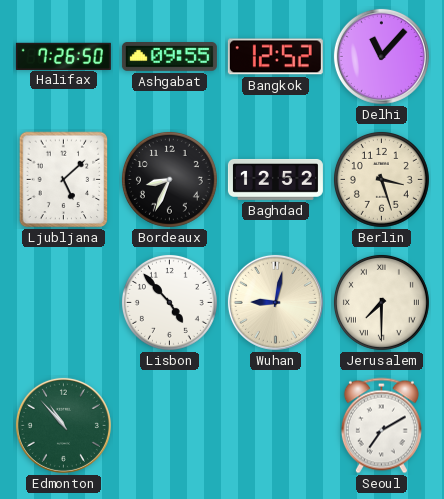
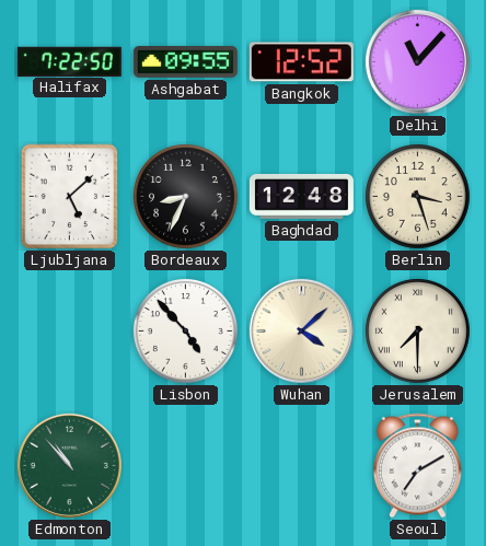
Halifax: 7:26 -> 7:22 (69, 61)
Baghdad: 12:52 -> 12:48 (301, 196)
Wuhan: 9:02 -> 4:08 (301, 330)
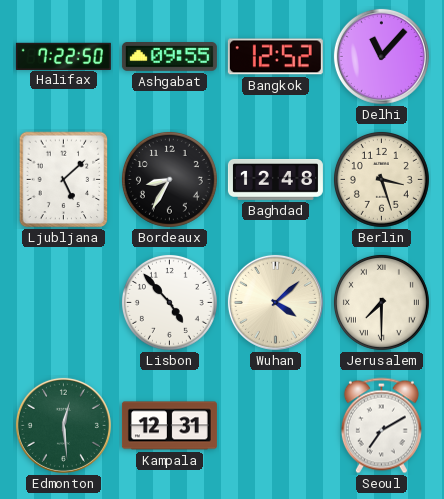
Bordeaux: 8:34 -> 8:35 (169, 179)
Edmonton: 10:53 -> 12:29 (63, 425)
Kampala: none -> 12:31 (169, 426)
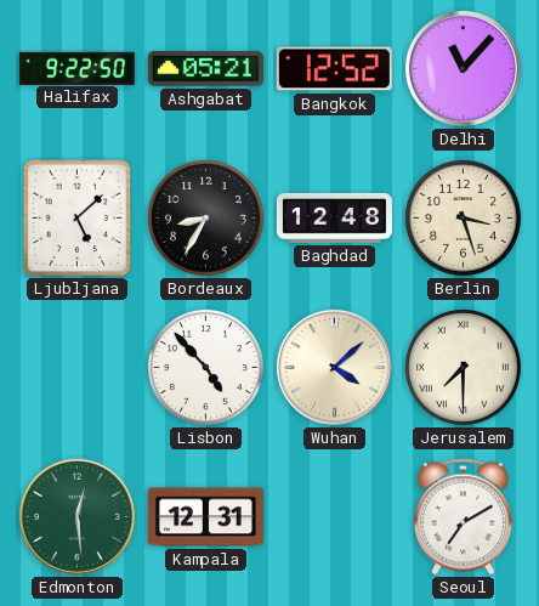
Halifax: 7:22 -> 9:22 (76, 68)
Ashgabat: 09:55 -> 05:21 (205, 69)
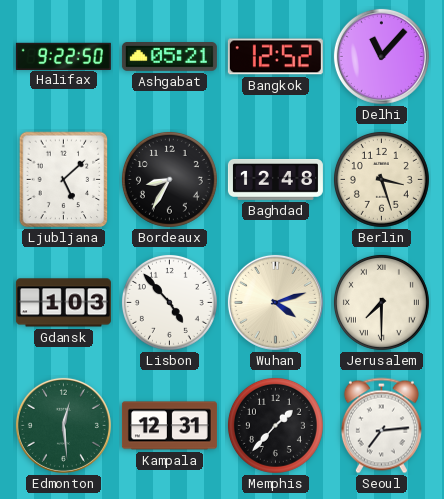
Gdansk: none -> 1:03 (63, 303)
Wuhan: 4:08 -> 4:12 (275, 302)
Memphis: none -> 1:37 (275, 425)
Seoul: 7:10 -> 7:14 (381, 426)
